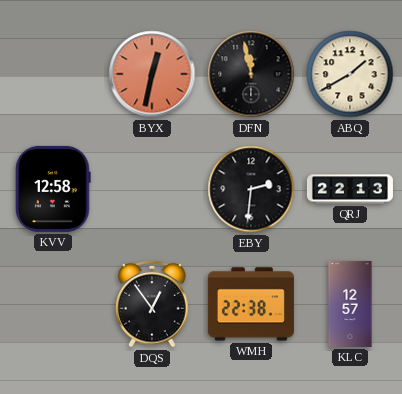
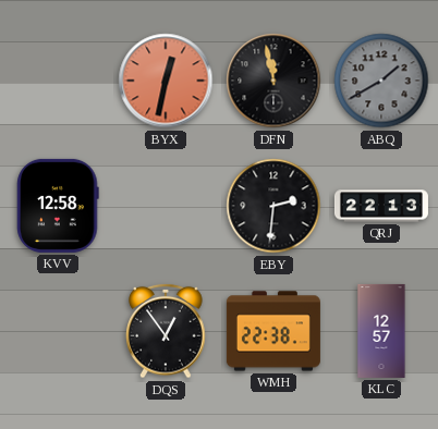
ABQ dial: cream -> grey (381, 81)
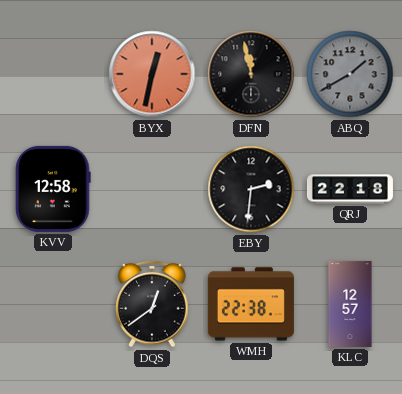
QRJ: 22:13 -> 22:18 (350, 189)
DQS: 12:54 -> 12:39 (152, 304)
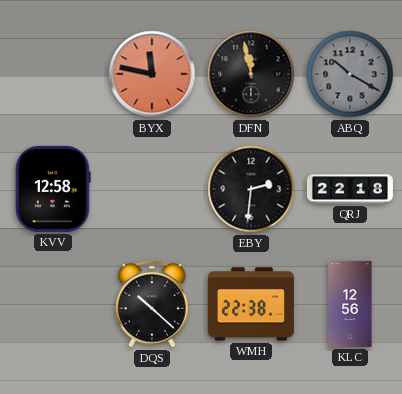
BYX: 12:32 -> 11:47 (152, 74)
ABQ: 1:40 -> 10:20 (350, 74)
DQS: 12:39 -> 10:22 (152, 304)
KLC: 12:57 -> 12:56 (350, 304)
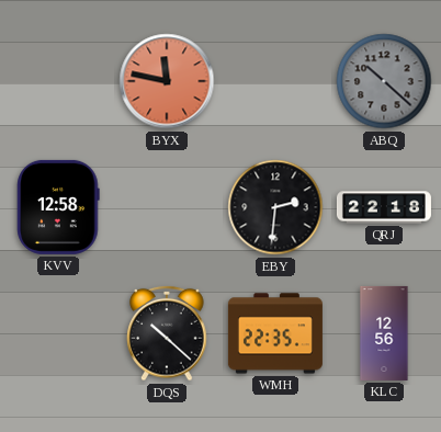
DFN: 11:58 -> none (251, 74)
ABQ: 10:20 -> 10:22 (384, 81)
WMH: 22:38 -> 22:35 (275, 333)
